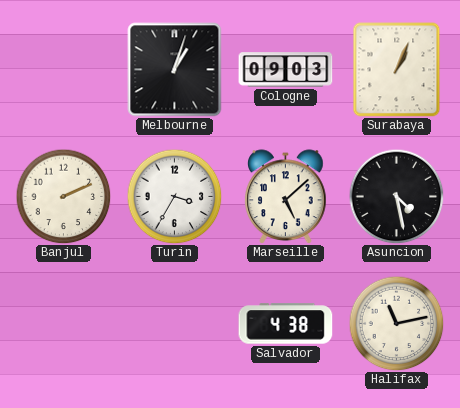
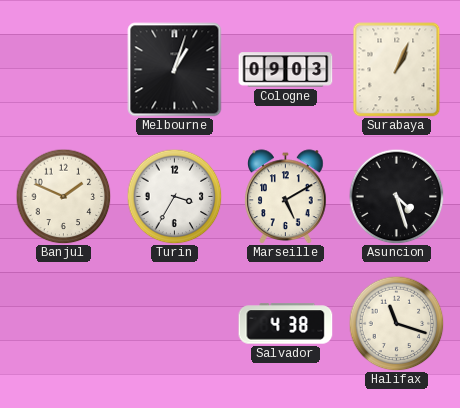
Banjul: 2:11 -> 1:49 (63, 196)
Marseille: 5:08 -> 5:10 (286, 196)
Asuncion: 4:28 -> 4:27 (396, 196)
Halifax: 11:13 -> 11:18 (396, 323)
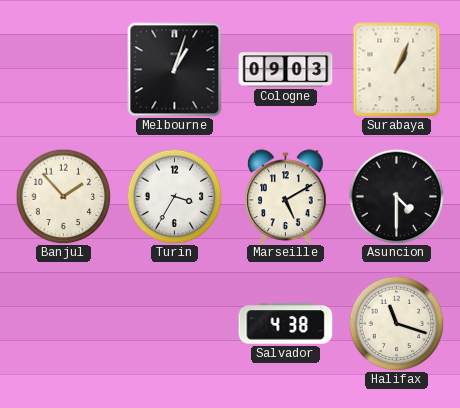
Banjul: 1:49 -> 1:53 (63, 196)
Asuncion: 4:27 -> 4:30 (396, 196)
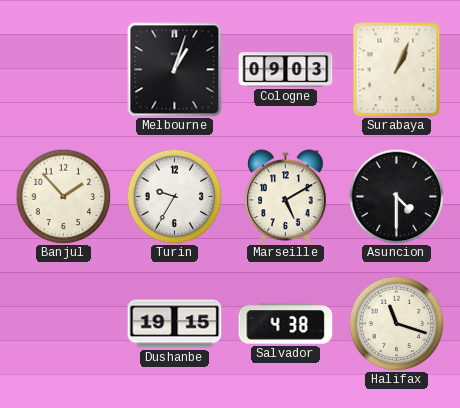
Turin: 3:35 -> 9:35 (174, 196)
Dushanbe: none -> 19:15 (175, 324)
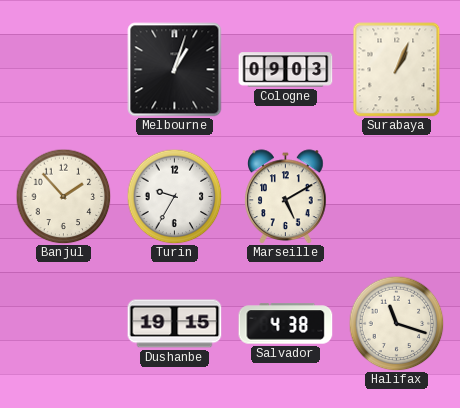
Asuncion: 4:30 -> none (396, 196)
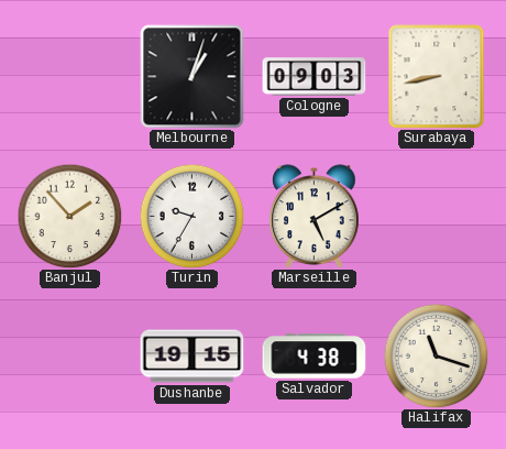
Surabaya: 1:04 -> 8:43 (437, 77)
